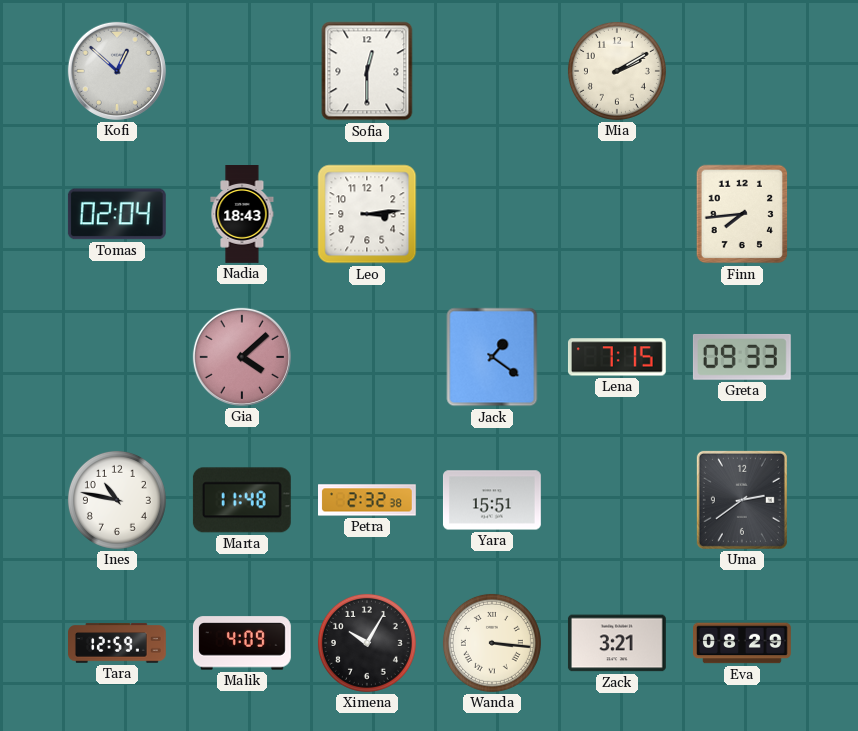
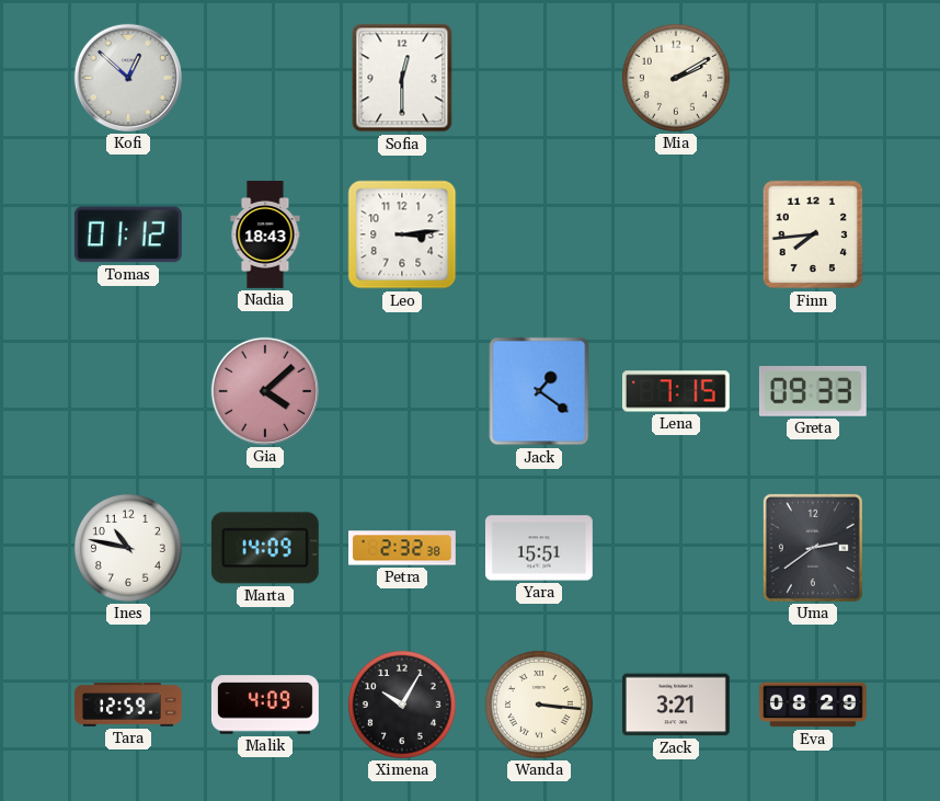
Tomas: 02:04 -> 01:12 (128, 234)
Marta: 11:48 -> 14:09 (265, 548)
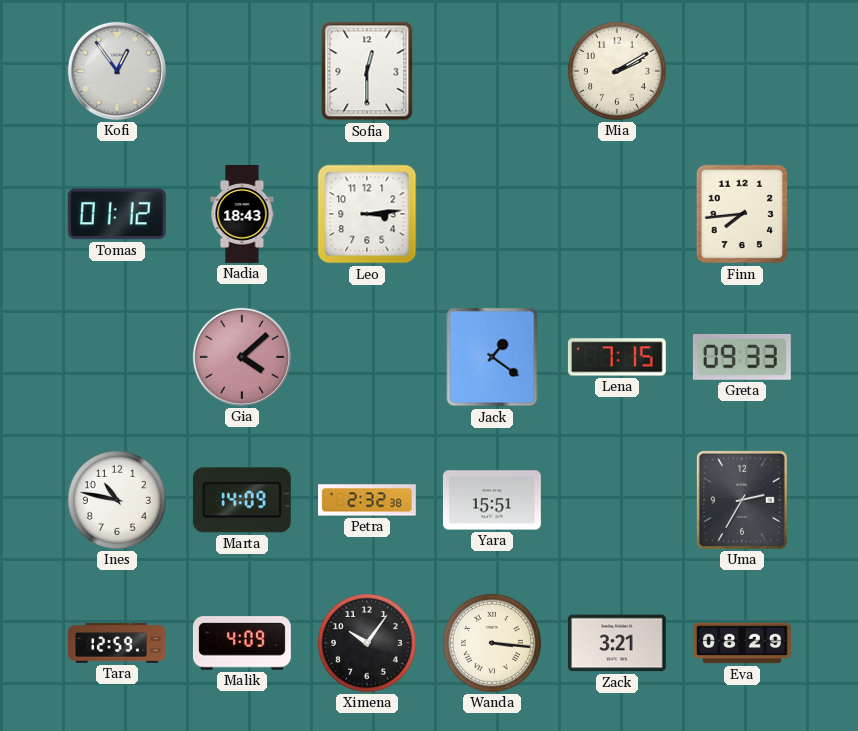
Kofi: 12:52 -> 12:54 (117, 71)
Uma: 2:39 -> 2:35 (742, 500)
Ximena: 10:05 -> 10:06 (367, 643)
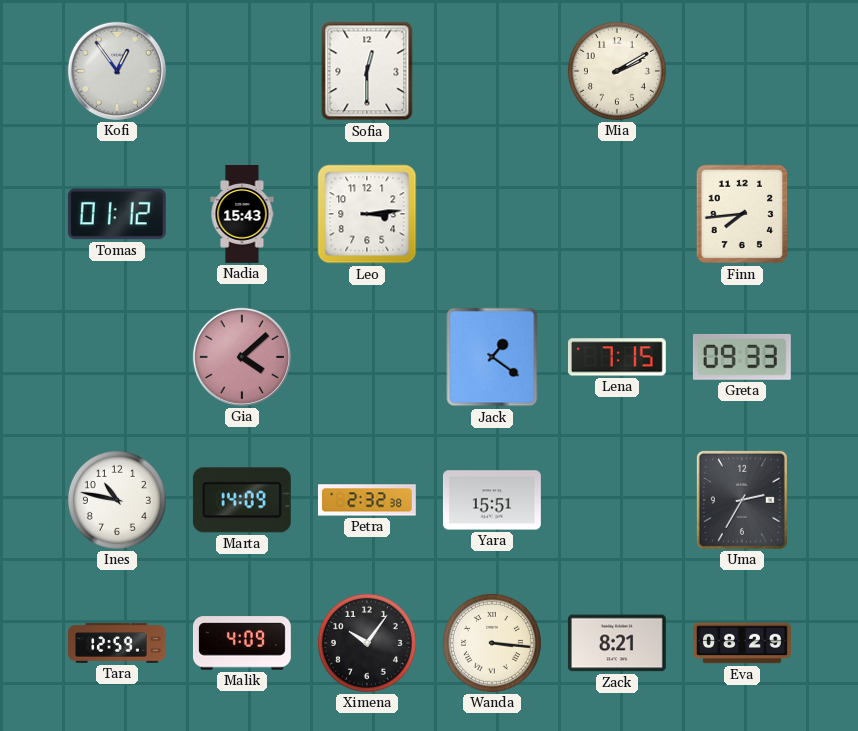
Nadia: 18:43 -> 15:43 (242, 215)
Zack: 3:21 -> 8:21 (617, 643)
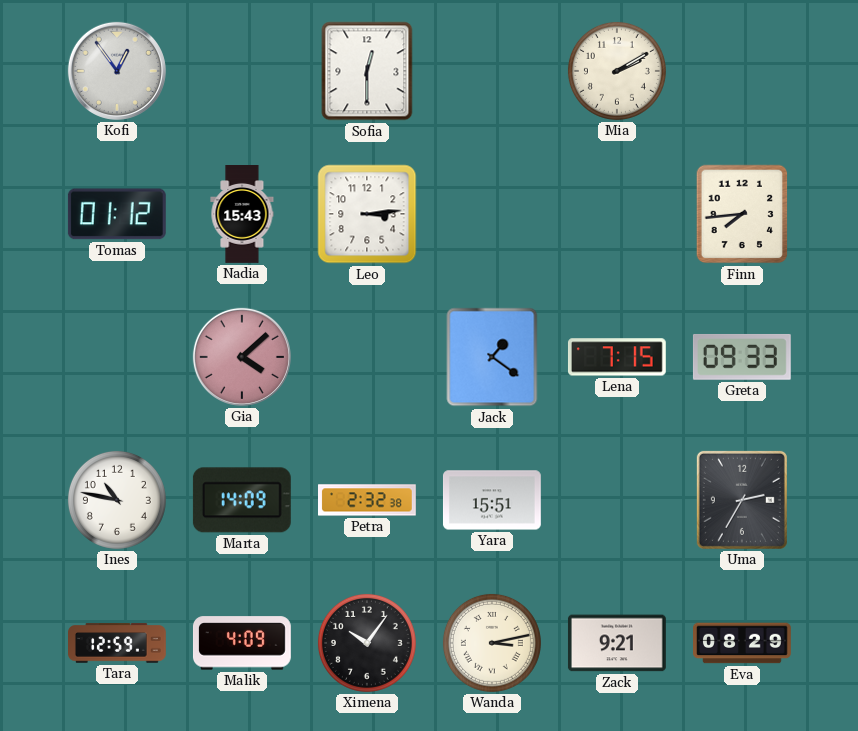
Wanda: 3:16 -> 3:13 (492, 643)
Zack: 8:21 -> 9:21 (617, 643)
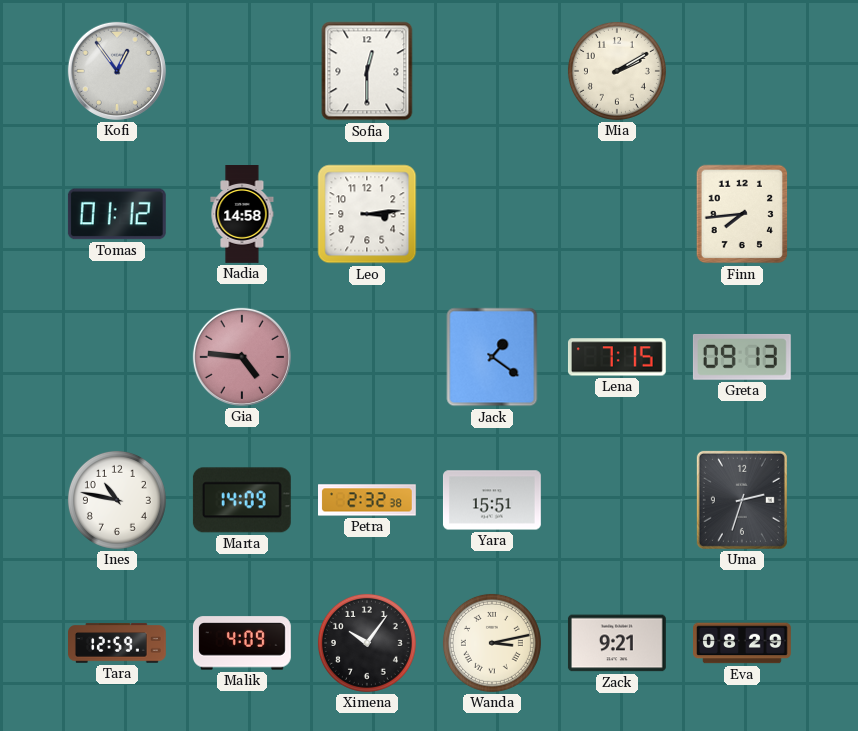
Nadia: 15:43 -> 14:58 (242, 215)
Gia: 4:08 -> 4:46 (242, 357)
Greta: 09:33 -> 09:13 (742, 357)
Uma: 2:35 -> 2:33 (742, 500)
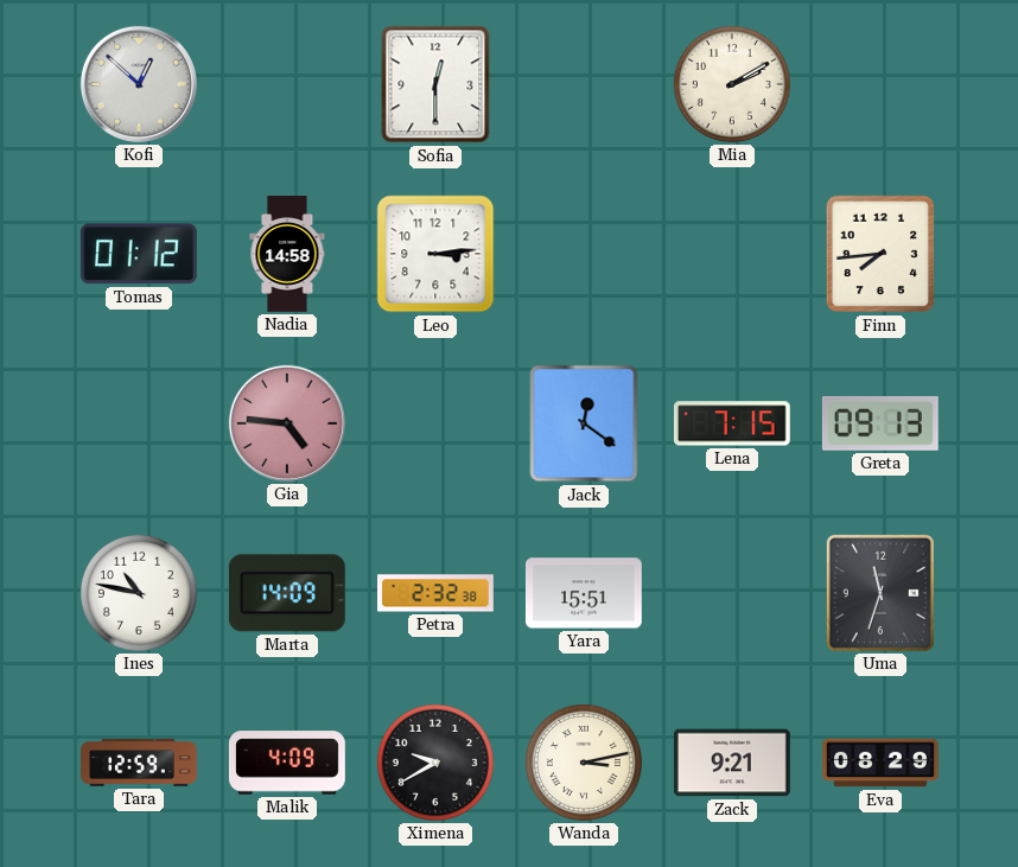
Kofi: 12:54 -> 12:52 (139, 84)
Jack: 1:21 -> 12:21 (584, 423)
Uma: 2:33 -> 11:33 (880, 593)
Ximena: 10:06 -> 9:40 (435, 763)
